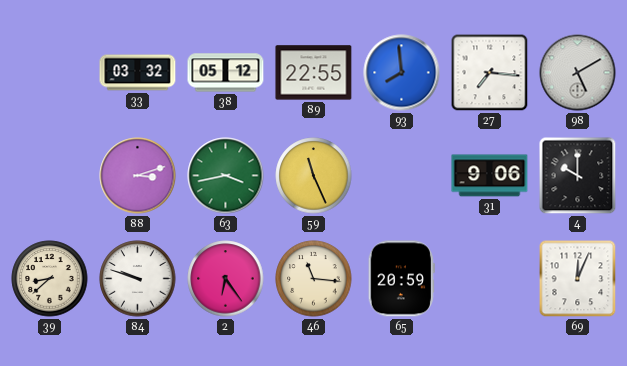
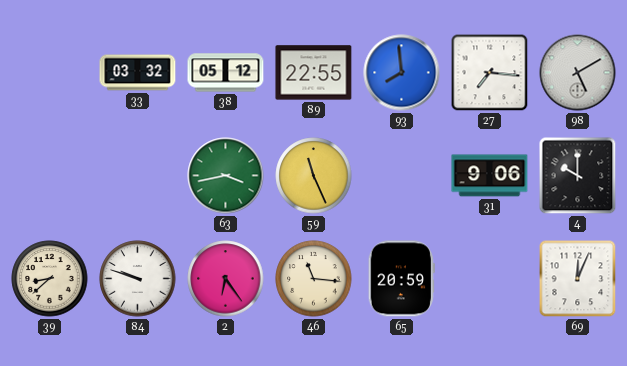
88: 3:12 -> none (138, 176)
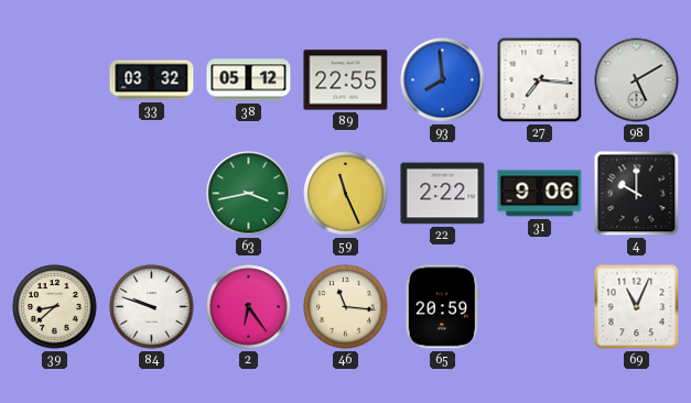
22: none -> 2:22 (443, 194)
69: 12:04 -> 11:04 (637, 307)
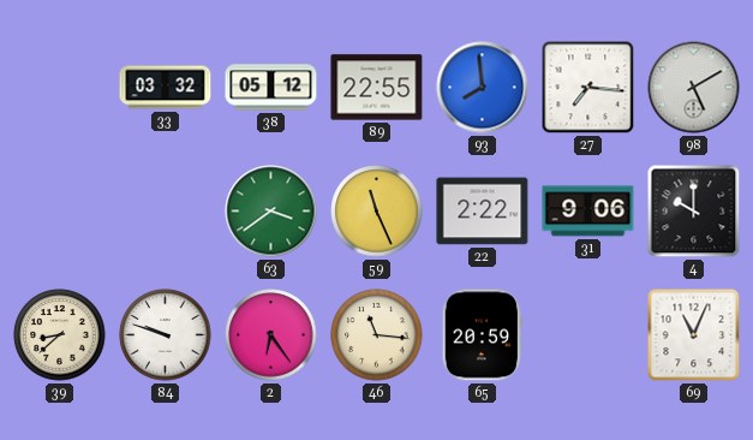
63: 3:43 -> 3:39 (271, 212)
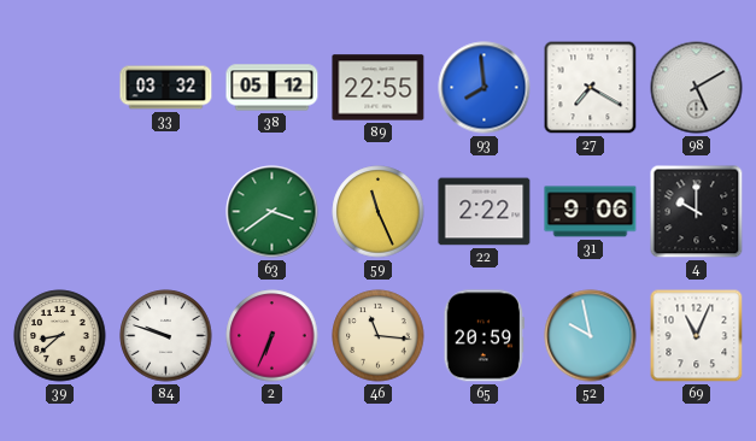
27: 7:16 -> 7:20 (591, 88)
2: 6:24 -> 6:34 (272, 336)
52: none -> 9:58 (591, 336)
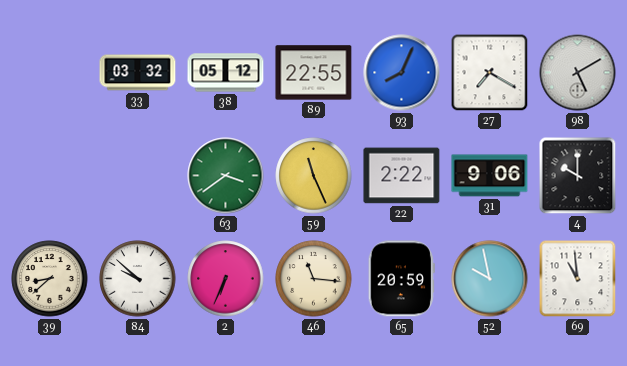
93: 7:59 -> 8:04 (402, 73)
84: 9:48 -> 9:52 (138, 279)
69: 11:04 -> 10:59 (578, 279)
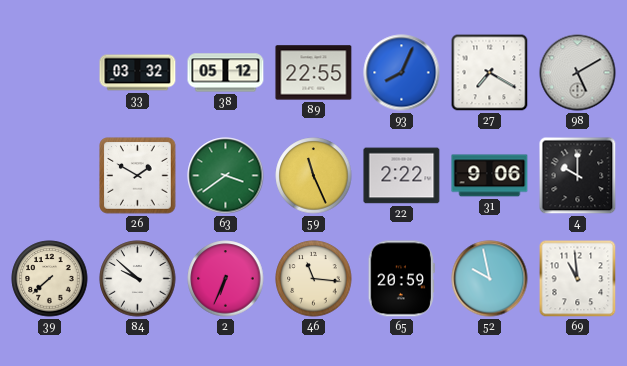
26: none -> 1:50 (138, 176)
39: 8:38 -> 7:38 (50, 279)
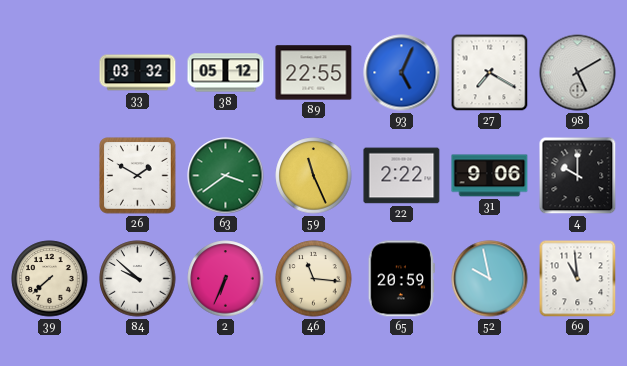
93: 8:04 -> 5:04 (402, 73)
